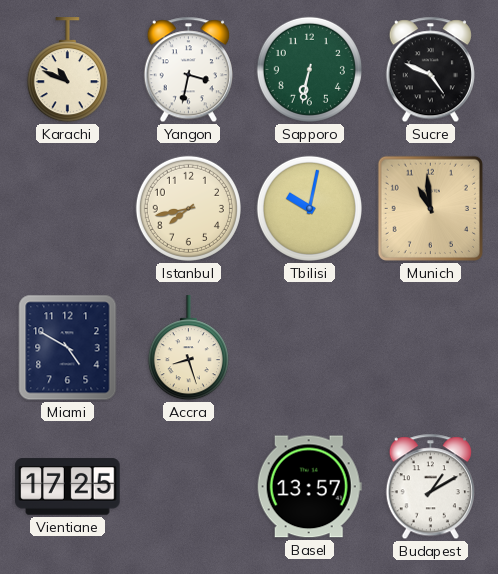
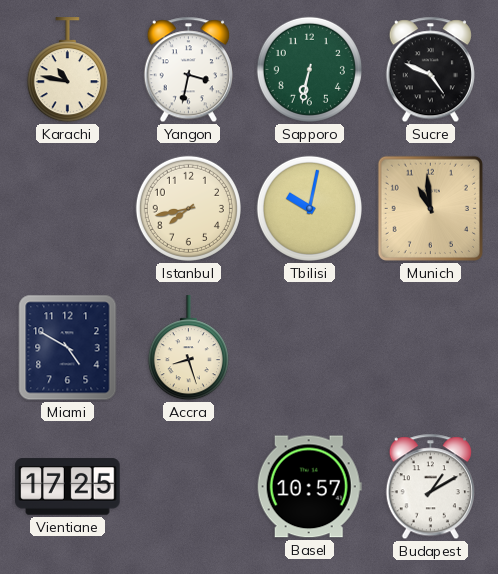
Karachi: 10:49 -> 10:47 (67, 70)
Basel: 13:57 -> 10:57 (309, 487)
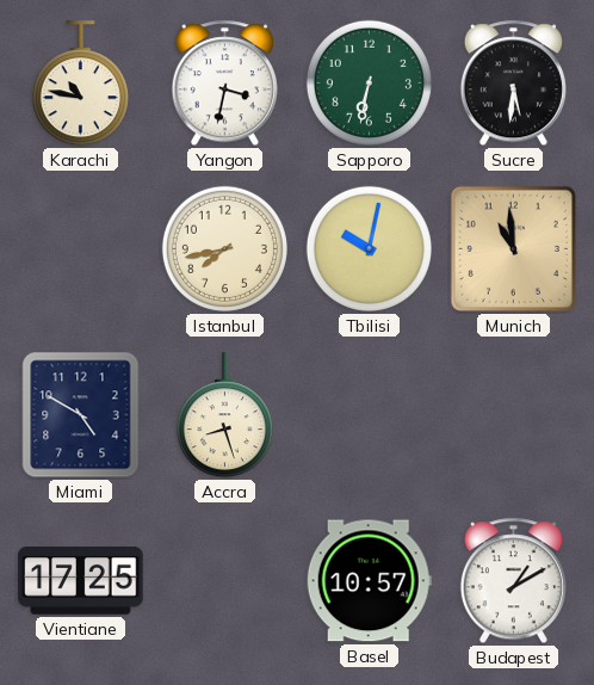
Sucre: 4:49 -> 5:31 (513, 84)
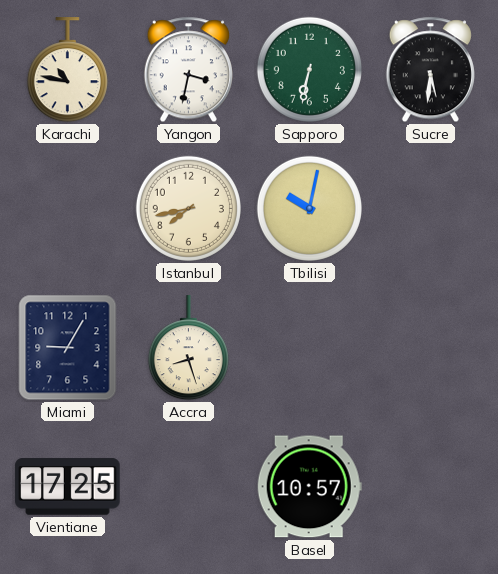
Munich: 10:59 -> none (513, 248)
Miami: 4:50 -> 9:05 (68, 348)
Budapest: 1:10 -> none (513, 581)
